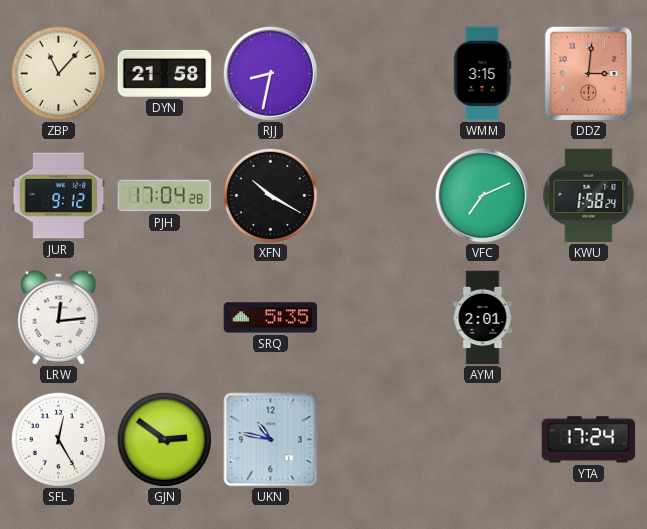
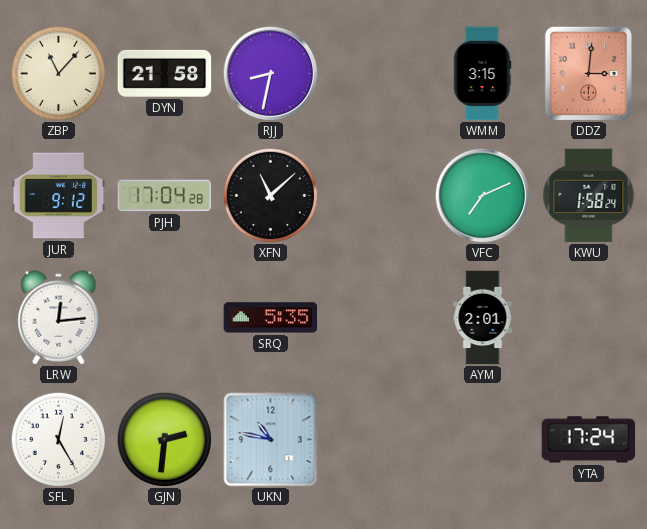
XFN: 10:20 -> 11:08 (270, 195)
GJN: 2:51 -> 2:31 (164, 439)
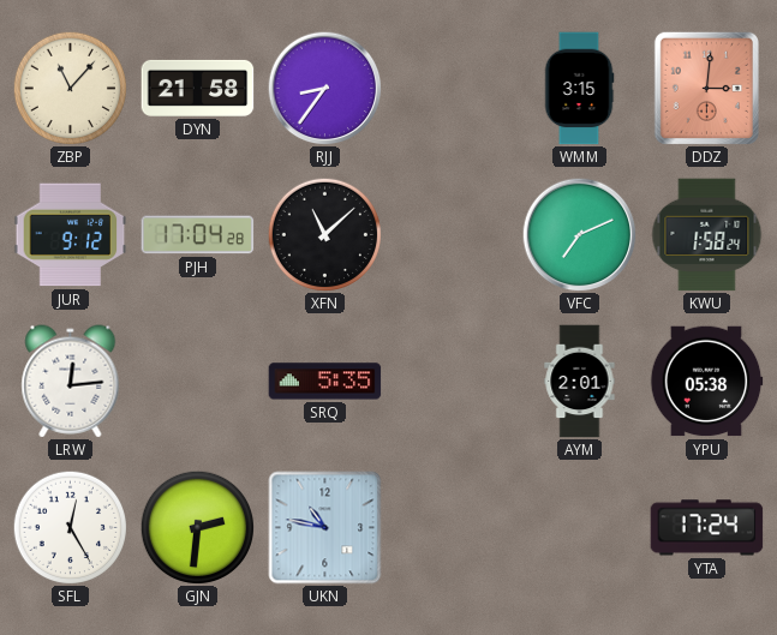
RJJ: 8:32 -> 8:36 (324, 88)
YPU: none -> 05:38 (706, 382)
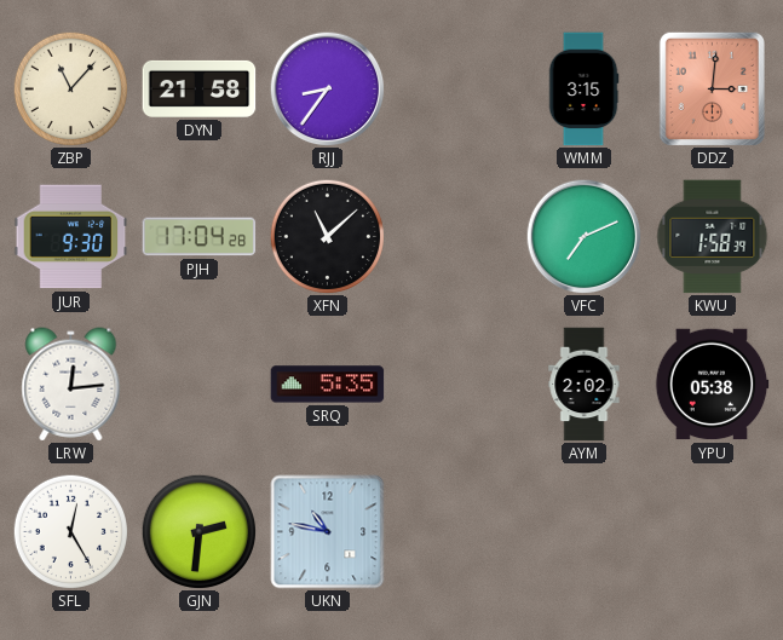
JUR: 9:12 -> 9:30 (71, 237)
KWU: 1:58:24 -> 1:58:39 (713, 237)
AYM: 2:01 -> 2:02 (585, 385)
YTA: 17:24 -> none (707, 528)
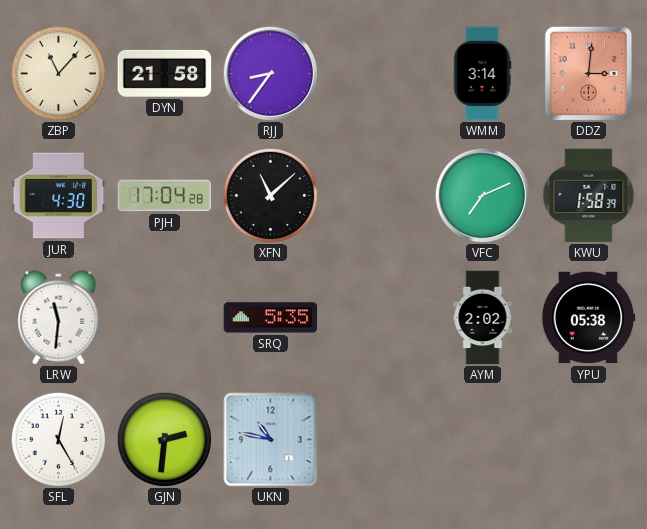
WMM: 3:15 -> 3:14 (482, 74)
JUR: 9:30 -> 4:30 (59, 196)
LRW: 12:14 -> 11:31 (59, 318)
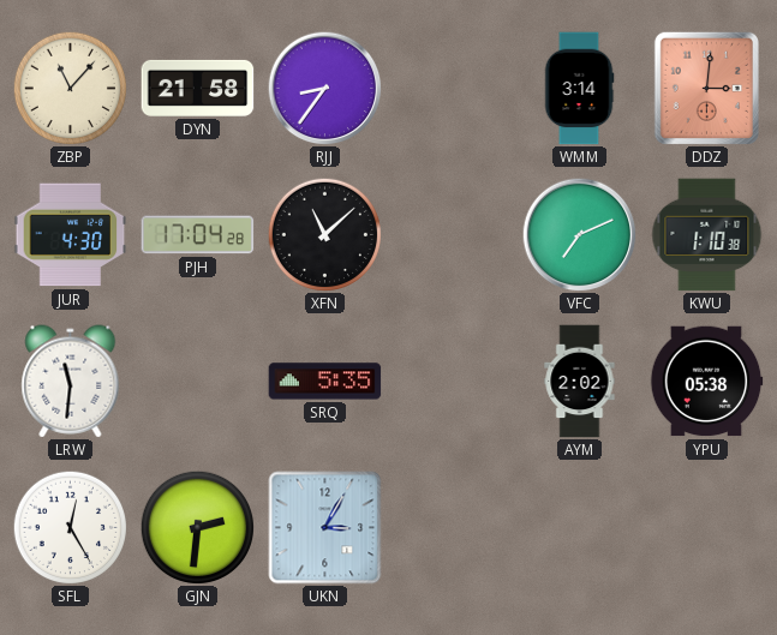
KWU: 1:58 -> 1:10 (707, 235)
UKN: 10:47 -> 3:05 (325, 528)
